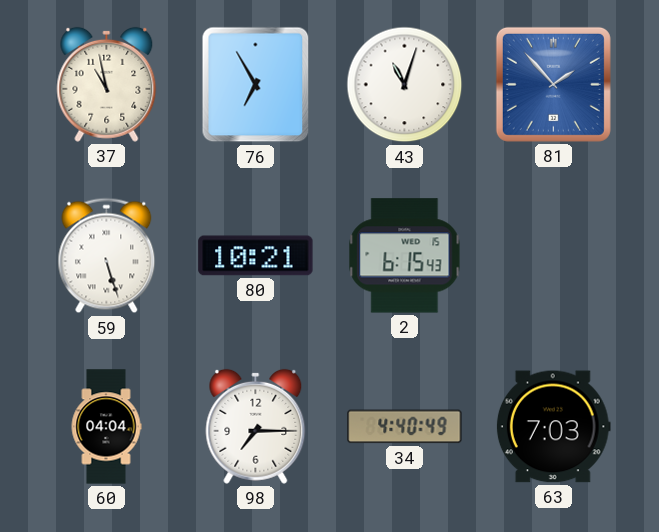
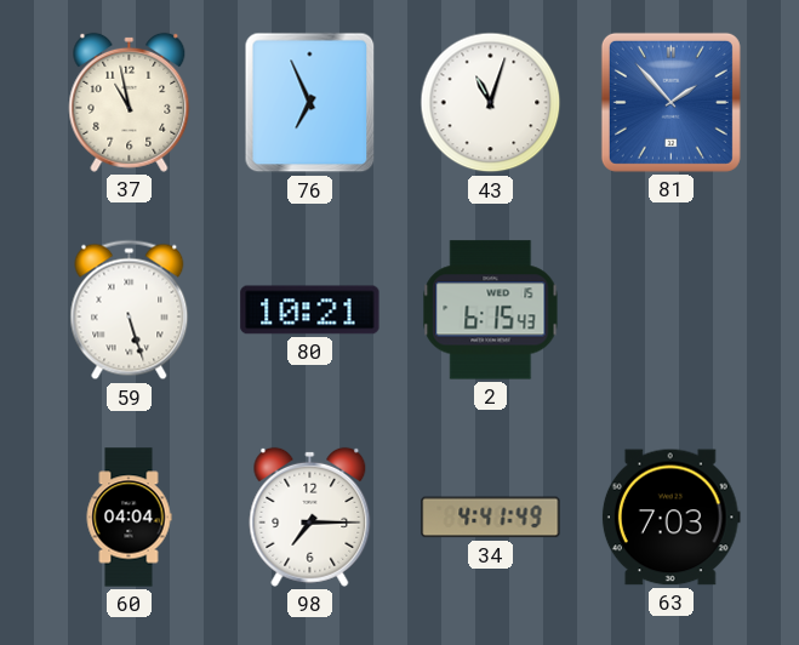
76: 6:55 -> 6:56 (310, 103)
34: 4:40 -> 4:41 (491, 518)
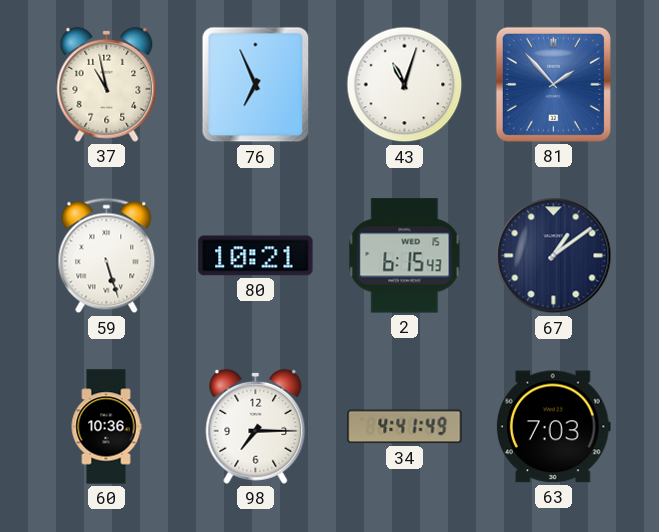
67: none -> 1:09 (554, 256)
60: 04:04 -> 10:36 (106, 427)
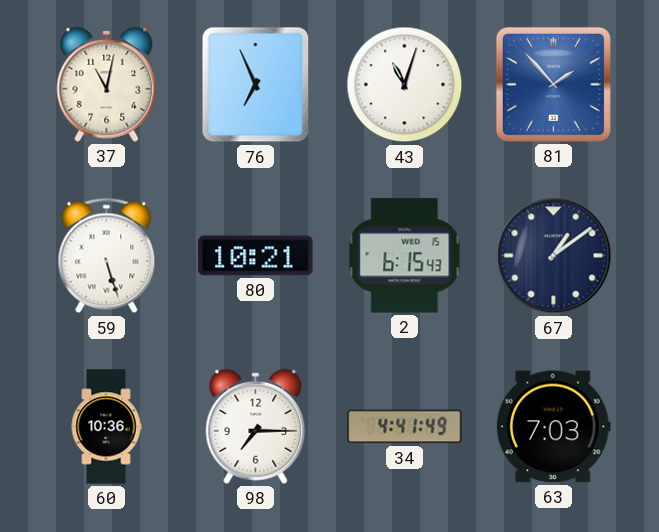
37: 10:58 -> 11:02 (107, 84)
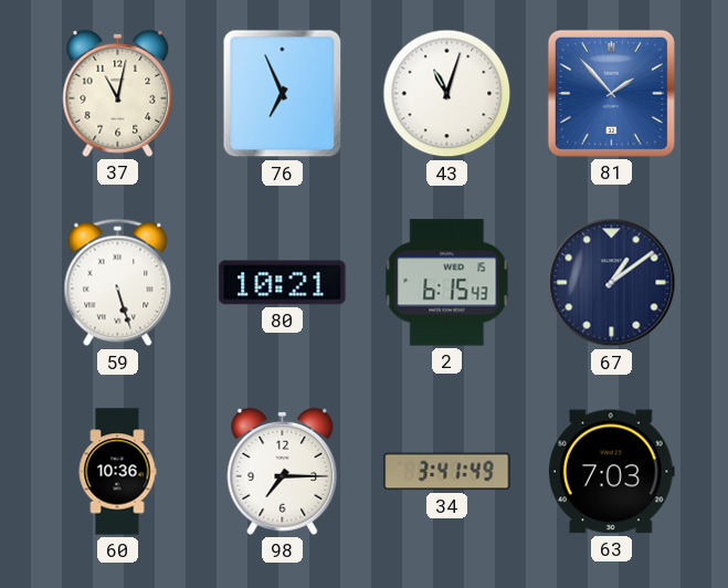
34: 4:41 -> 3:41 (447, 472)
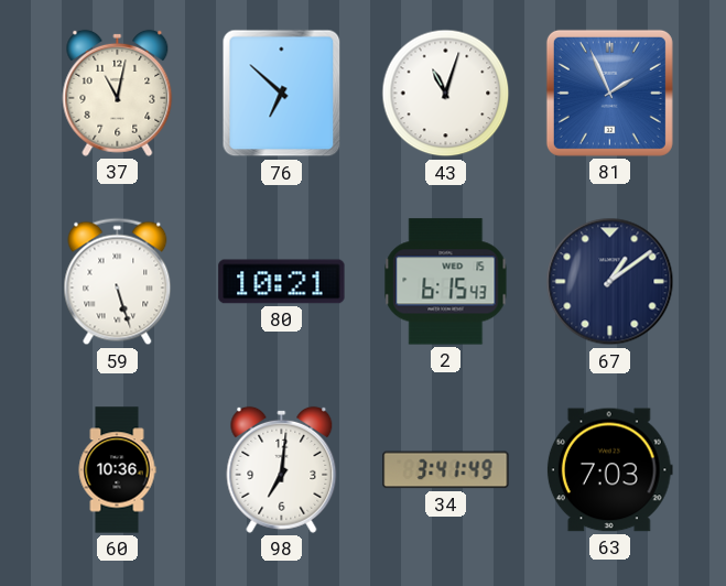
76: 6:56 -> 6:52 (282, 94)
81: 1:53 -> 1:56 (609, 93)
98: 7:15 -> 7:01 (282, 469)
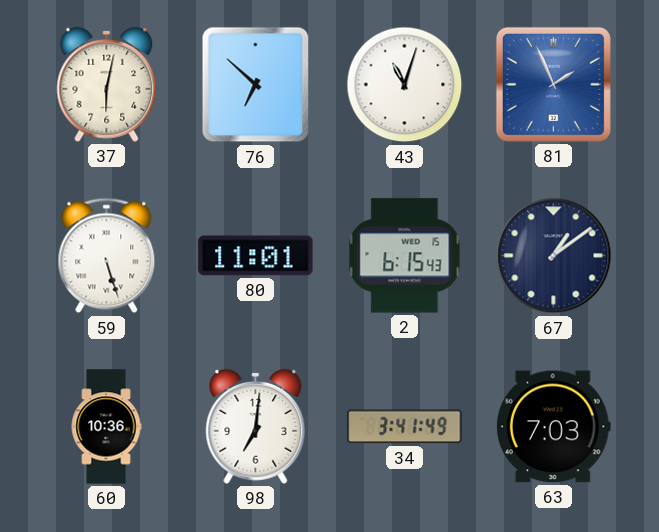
37: 11:02 -> 6:02 (107, 84)
80: 10:21 -> 11:01 (256, 256)
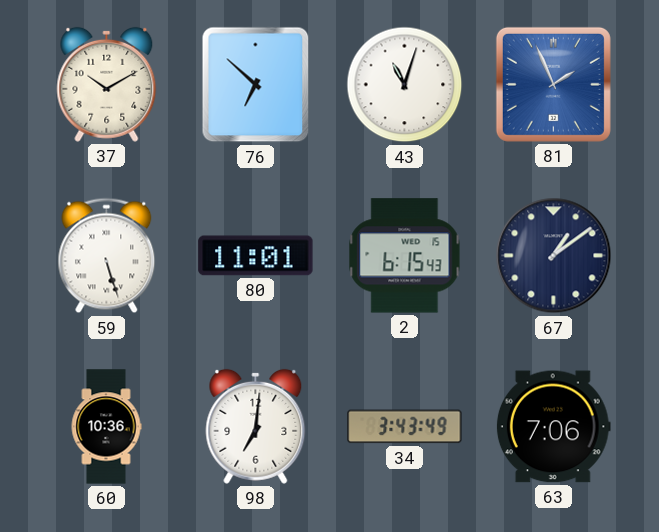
37: 6:02 -> 10:10 (107, 84)
34: 3:41 -> 3:43 (405, 427)
63: 7:03 -> 7:06 (553, 427)
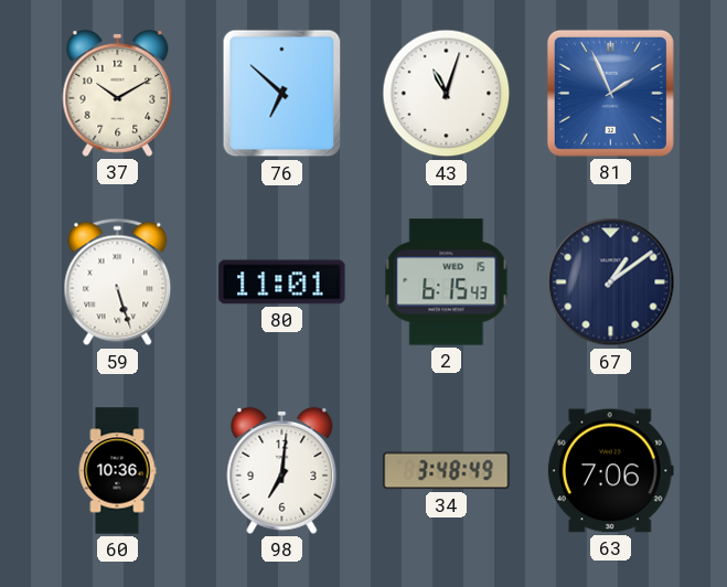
34: 3:43 -> 3:48 (447, 471)
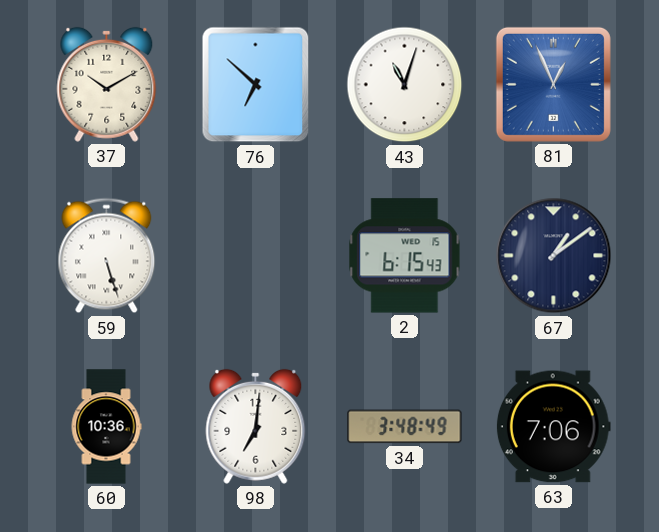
81: 1:56 -> 12:56 (553, 84)
80: 11:01 -> none (282, 282)
